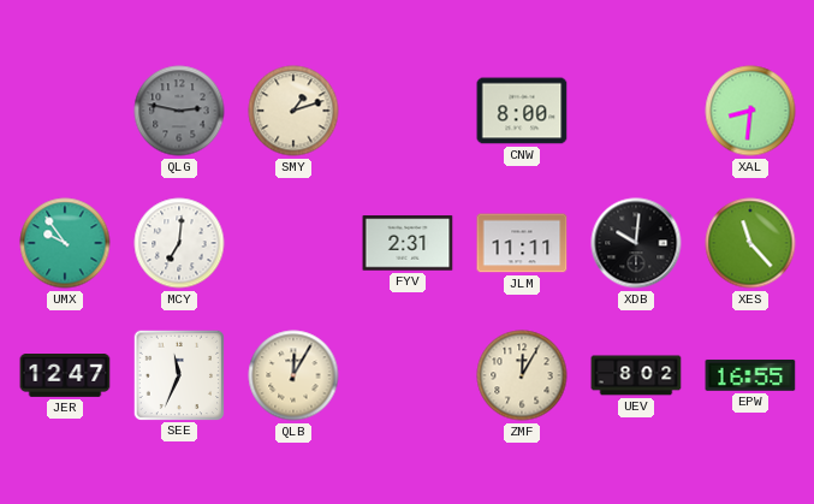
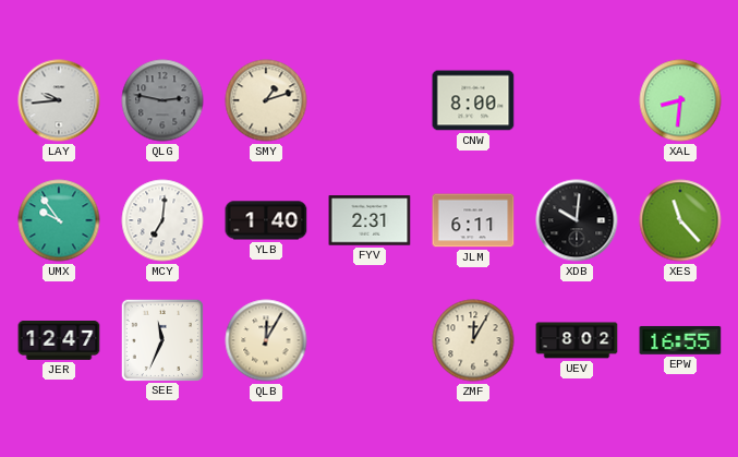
LAY: none -> 9:44 (59, 100)
YLB: none -> 1:40 (266, 220)
JLM: 11:11 -> 6:11 (473, 220)
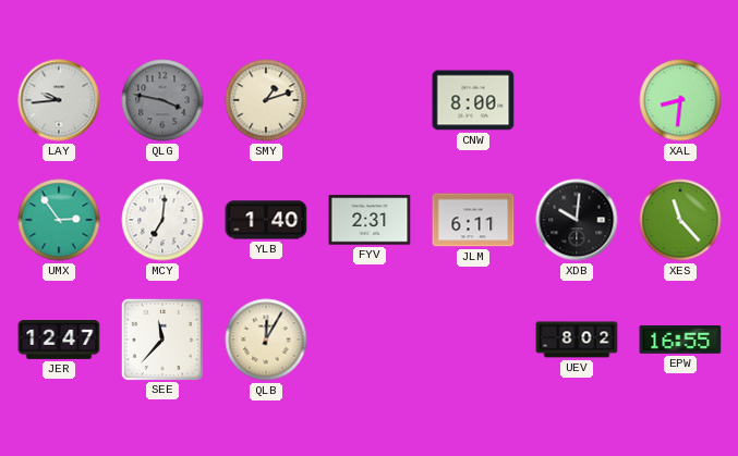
QLG: 2:47 -> 3:47 (162, 100)
UMX: 9:54 -> 2:54 (59, 220)
SEE: 11:34 -> 11:37 (161, 338)
ZMF: 12:05 -> none (473, 340)
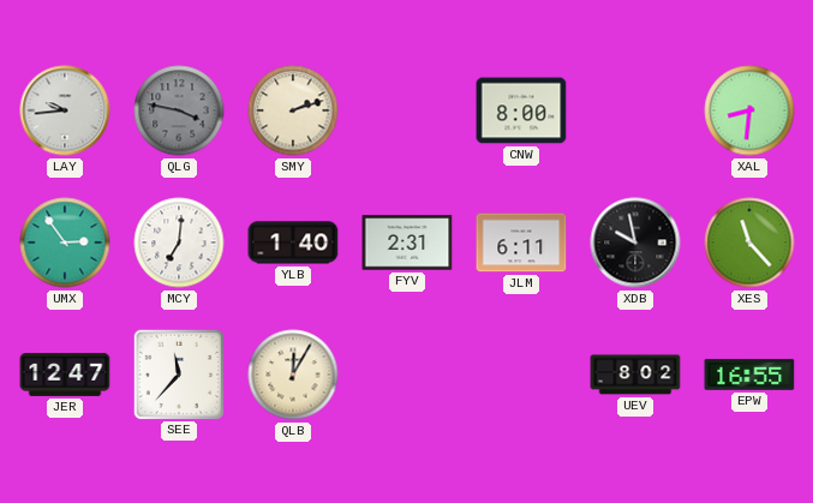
SMY: 1:12 -> 2:12 (293, 110)
XDB: 10:01 -> 9:58 (635, 242)
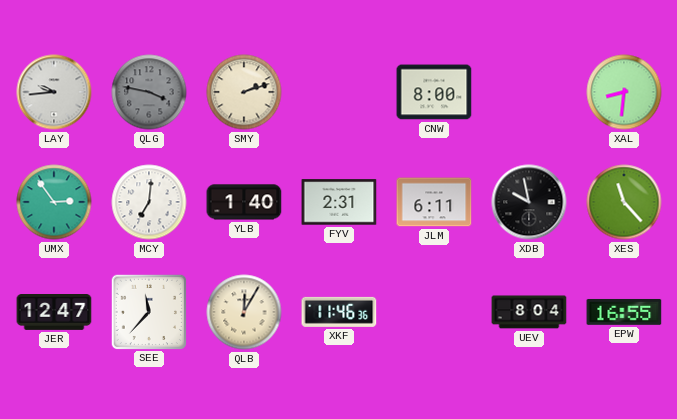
XKF: none -> 11:46 (339, 312)
UEV: 8:02 -> 8:04 (529, 312)
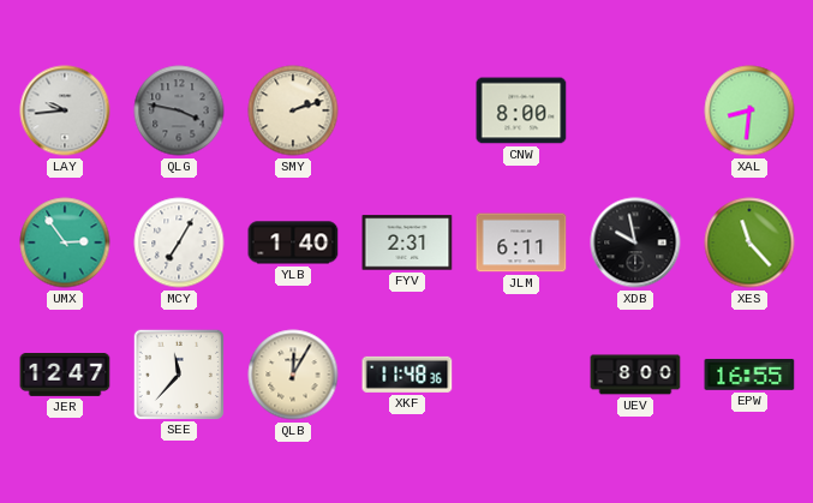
MCY: 7:01 -> 7:05 (179, 242)
XKF: 11:46 -> 11:48 (407, 375)
UEV: 8:04 -> 8:00 (635, 375)
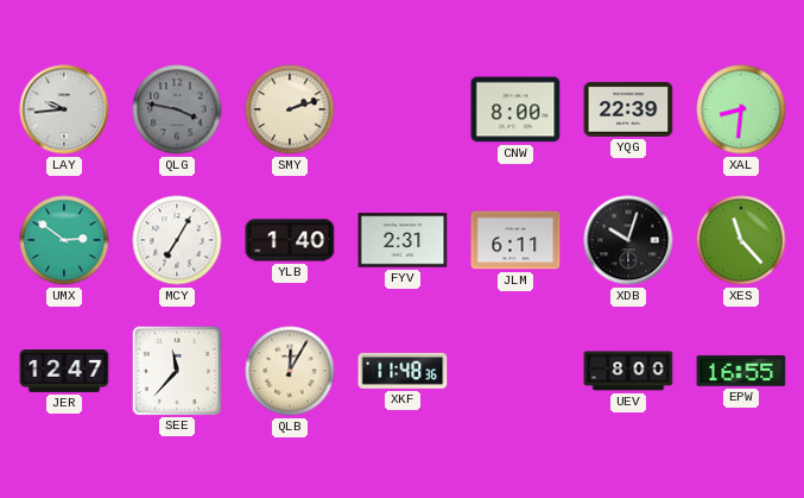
YQG: none -> 22:39 (628, 109)
UMX: 2:54 -> 2:51 (64, 240)
XDB: 9:58 -> 10:03 (628, 240)
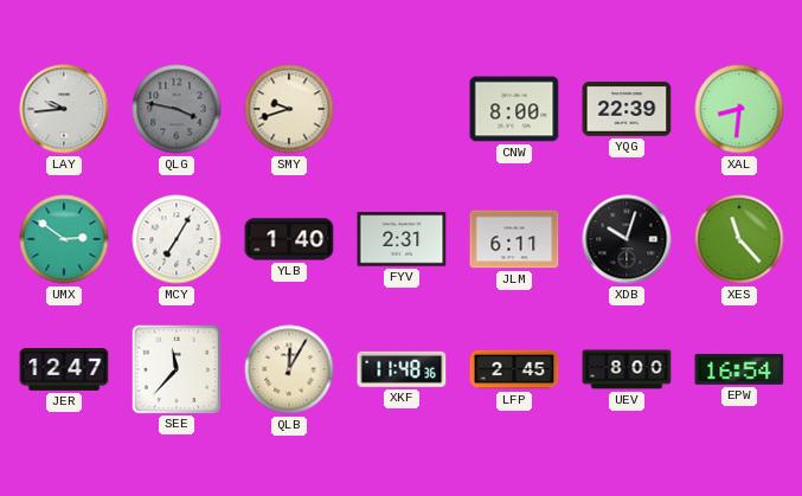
SMY: 2:12 -> 9:42 (289, 109)
LFP: none -> 2:45 (514, 369)
EPW: 16:55 -> 16:54 (739, 369)
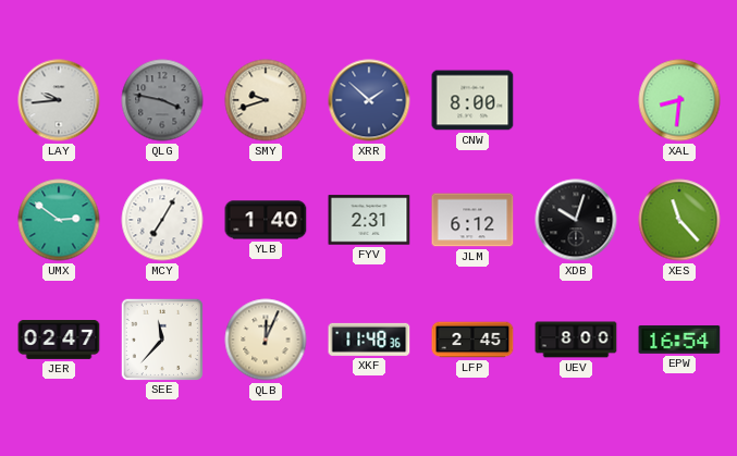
XRR: none -> 1:52 (369, 100)
YQG: 22:39 -> none (627, 109)
JLM: 6:11 -> 6:12 (472, 220)
JER: 12:47 -> 02:47 (59, 341)
QLB: 12:05 -> 12:04 (266, 340)
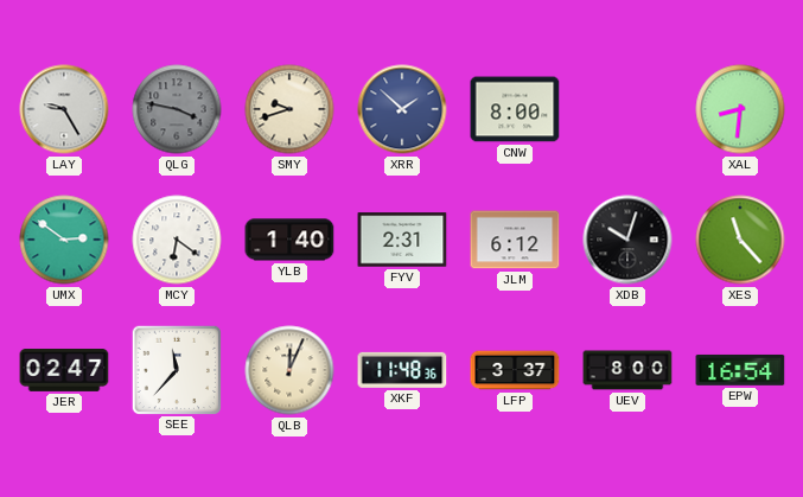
LAY: 9:44 -> 9:25 (64, 109)
MCY: 7:05 -> 6:21 (177, 240)
LFP: 2:45 -> 3:37 (515, 370)
